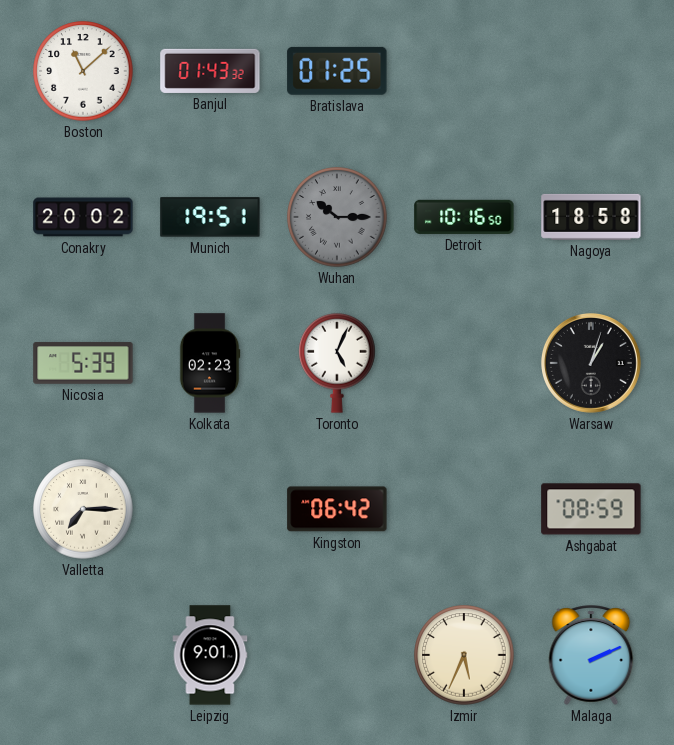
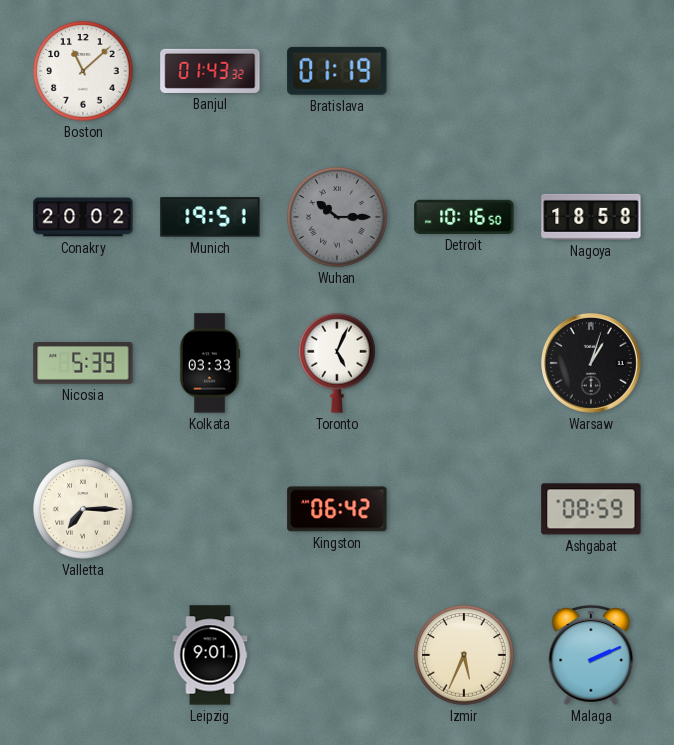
Bratislava: 01:25 -> 01:19 (337, 71)
Kolkata: 02:23 -> 03:33 (210, 363)
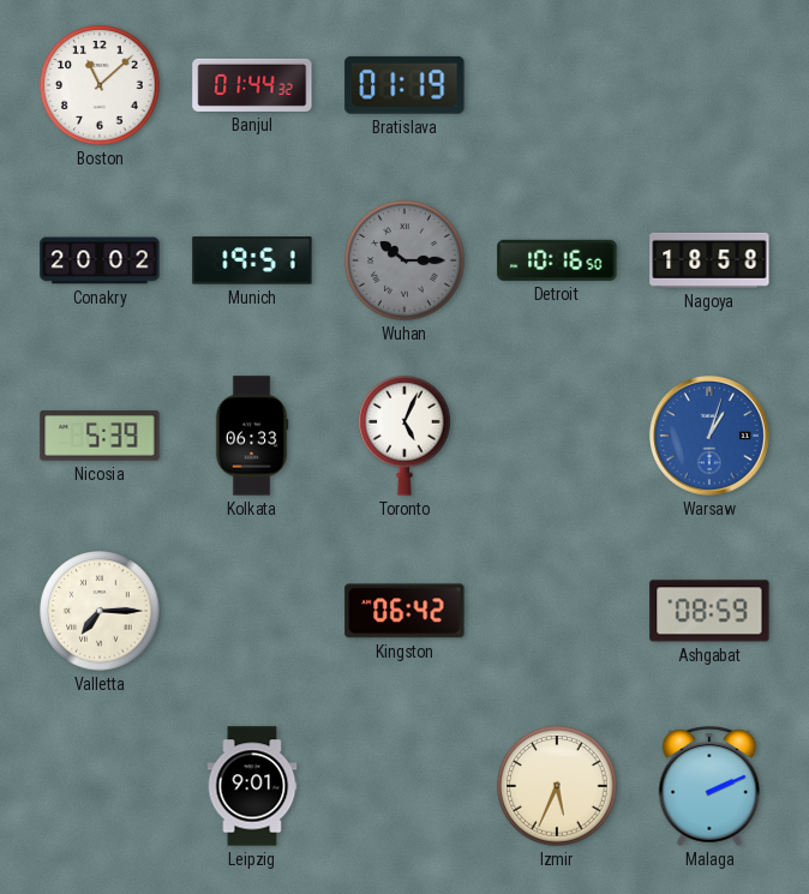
Banjul: 01:43 -> 01:44 (252, 85)
Kolkata: 03:33 -> 06:33 (252, 436)
Warsaw dial: black -> blue (709, 436)
